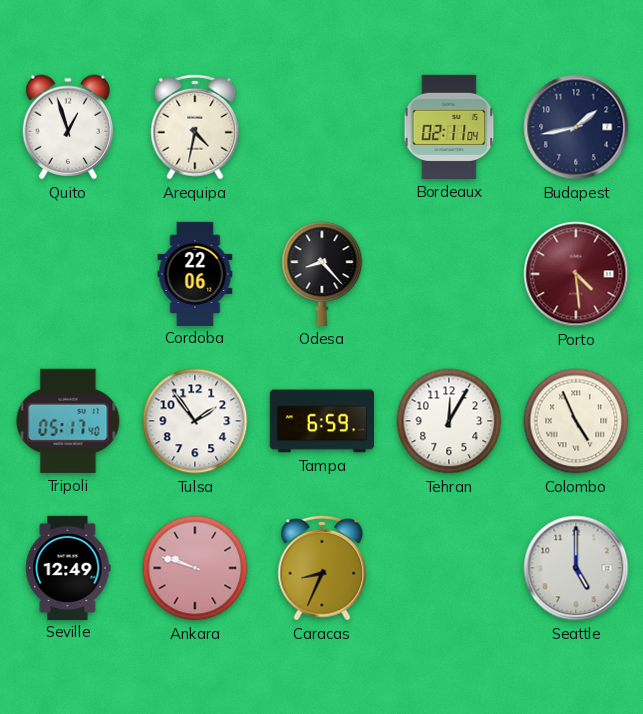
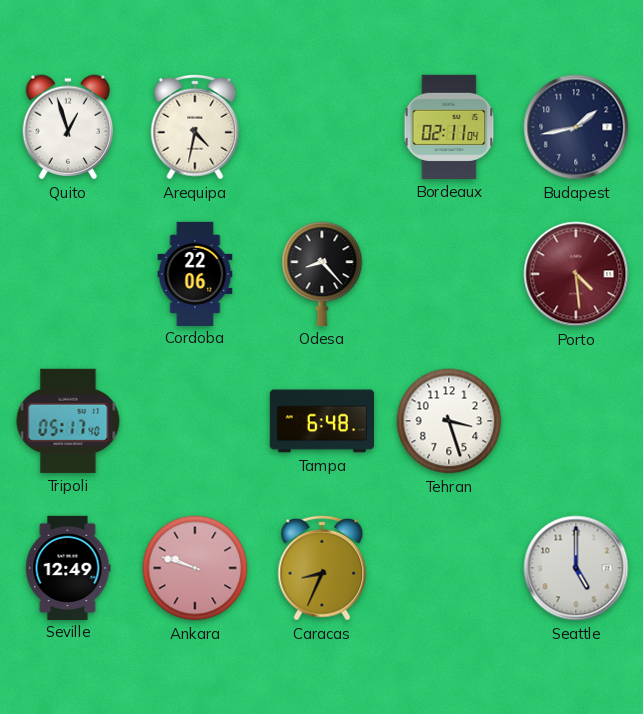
Tulsa: 1:54 -> none (195, 421)
Tampa: 6:59 -> 6:48 (321, 421)
Tehran: 12:05 -> 3:27 (449, 421)
Colombo: 4:56 -> none (576, 421)
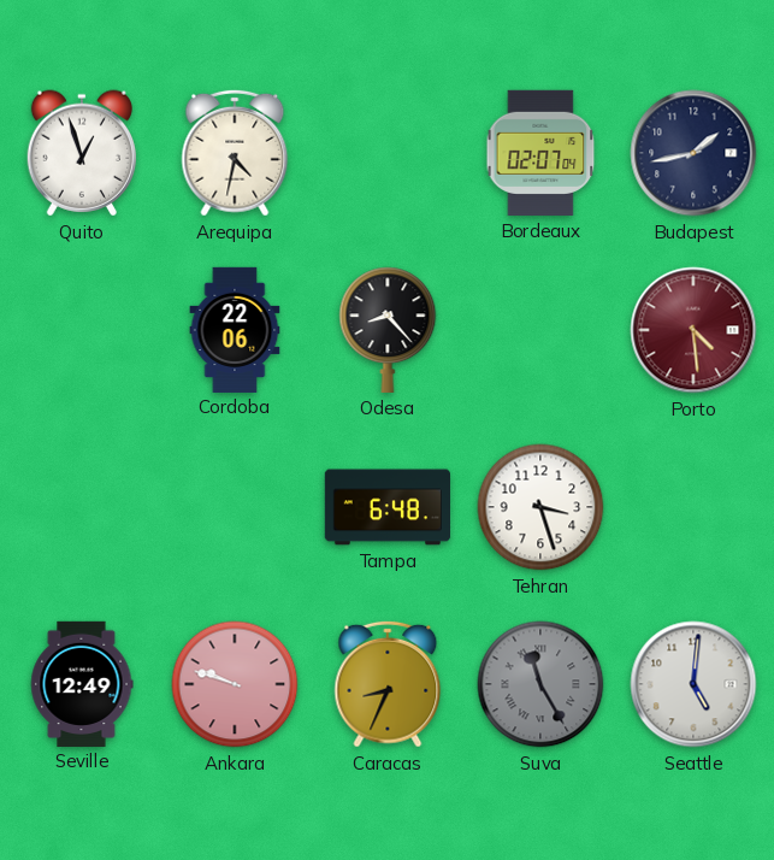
Bordeaux: 02:11 -> 02:07 (540, 153)
Tripoli: 05:17 -> none (68, 421)
Suva: none -> 11:25 (540, 684)
Seattle: 5:00 -> 5:01 (693, 684)
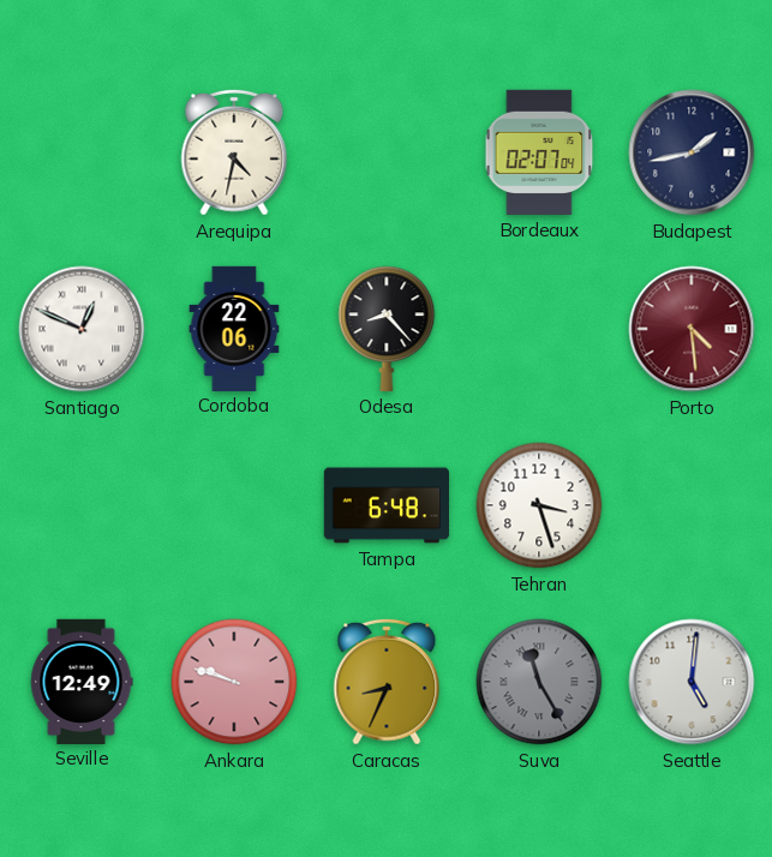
Quito: 12:57 -> none (81, 153)
Santiago: none -> 12:49 (82, 329)
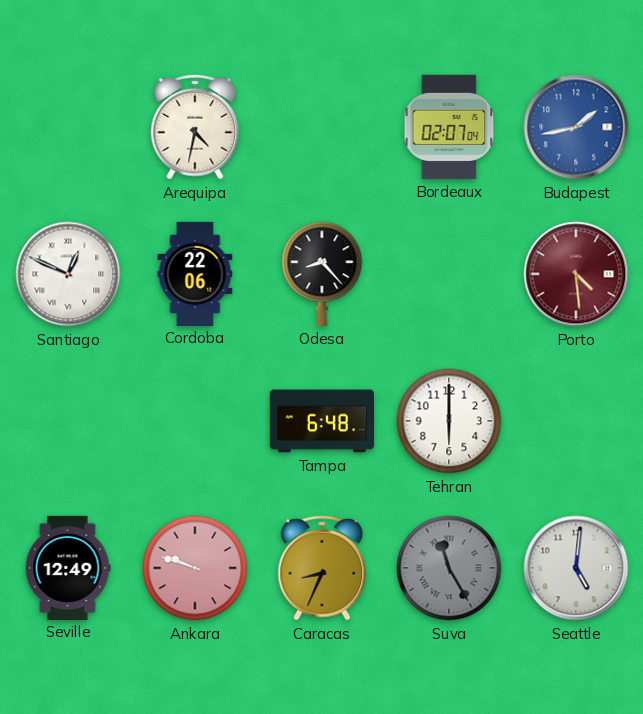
Budapest dial: navy -> blue (576, 127)
Tehran: 3:27 -> 6:00 (449, 421)
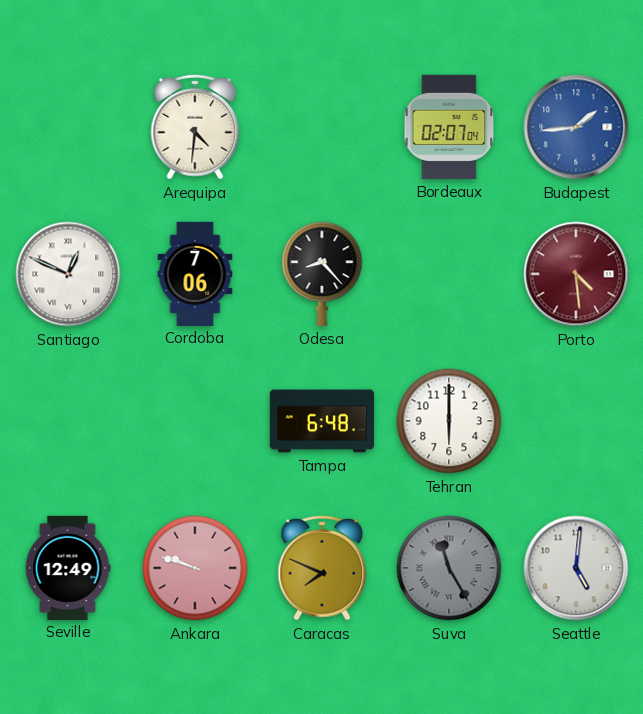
Arequipa: 4:32 -> 4:31 (195, 127)
Budapest: 1:43 -> 1:44 (576, 127)
Cordoba: 22:06 -> 7:06 (195, 273)
Caracas: 8:34 -> 7:49 (322, 568)
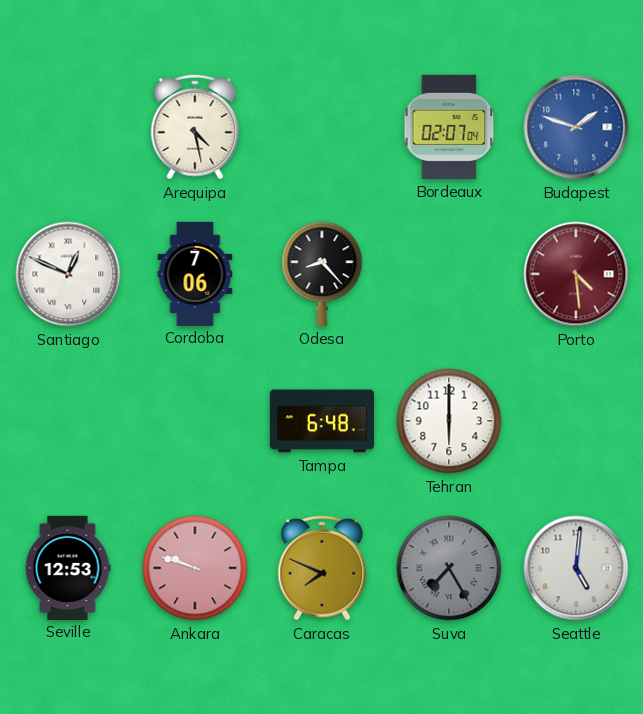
Arequipa: 4:31 -> 4:28 (195, 127)
Budapest: 1:44 -> 1:48 (576, 127)
Seville: 12:49 -> 12:53 (68, 567)
Suva: 11:25 -> 7:25 (449, 568)
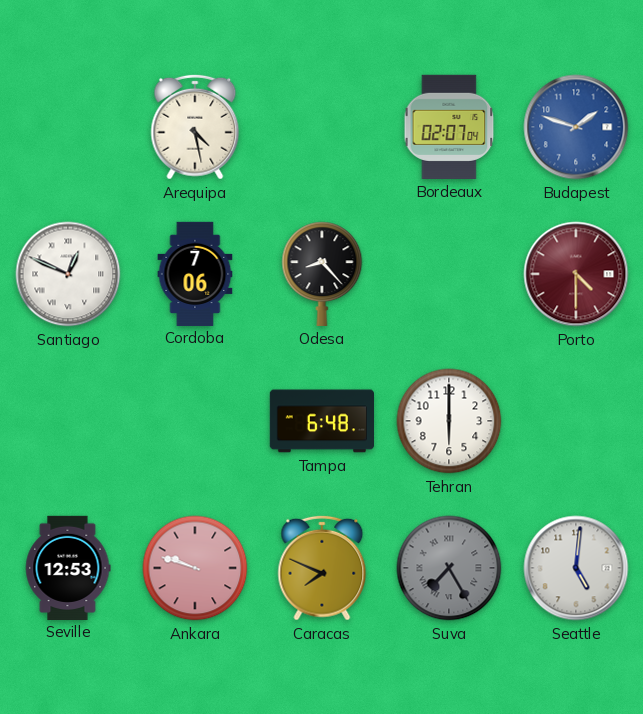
Porto: 4:29 -> 4:30 (576, 274)
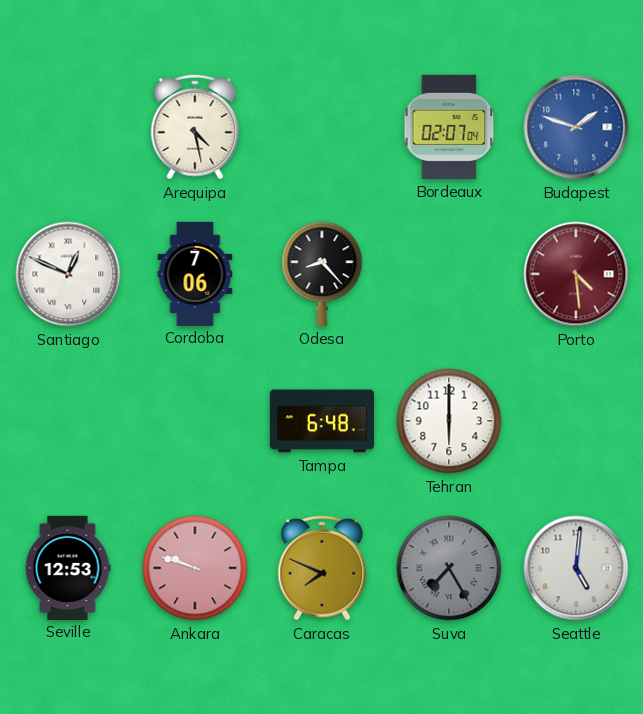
Porto: 4:30 -> 4:29 (576, 274)
